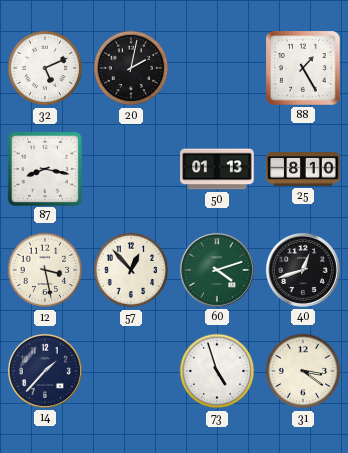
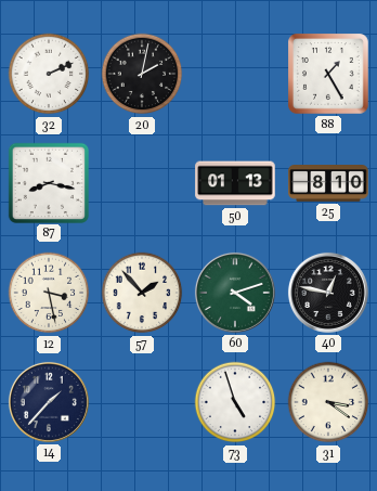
32: 5:11 -> 2:11 (49, 74)
57: 12:53 -> 1:53 (142, 293)
40: 12:42 -> 12:47 (328, 293)
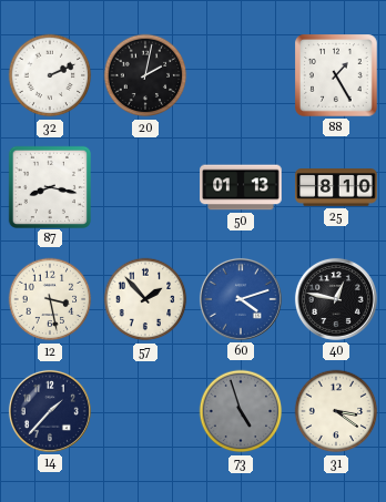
60 dial: green -> blue (241, 299)
73 dial: white -> grey (241, 411)
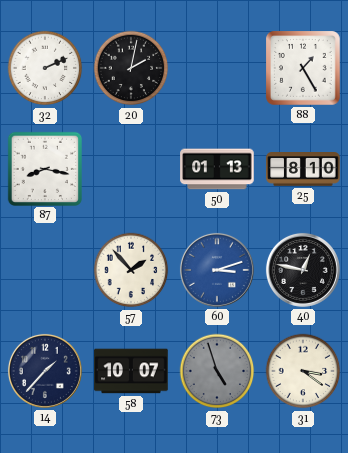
12: 3:28 -> none (50, 299)
60: 4:12 -> 3:12 (217, 270)
58: none -> 10:07 (131, 371)
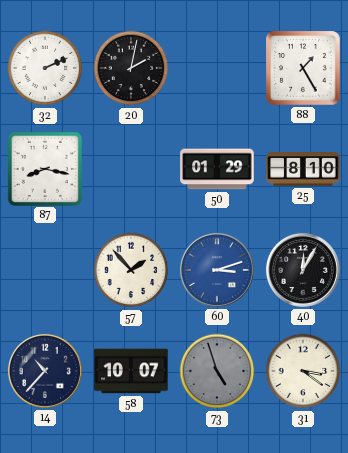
50: 01:13 -> 01:29 (217, 169)
40: 12:47 -> 12:05 (303, 270)
14: 1:37 -> 10:37 (45, 371)
